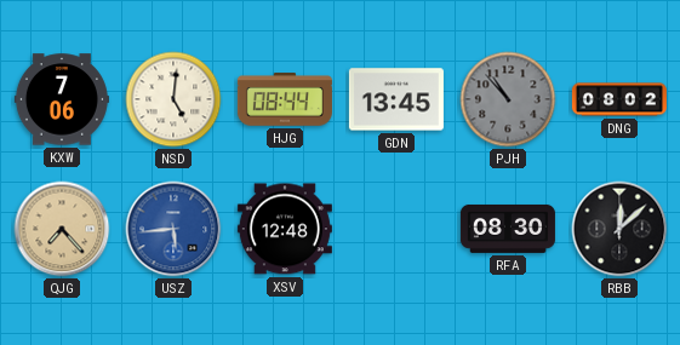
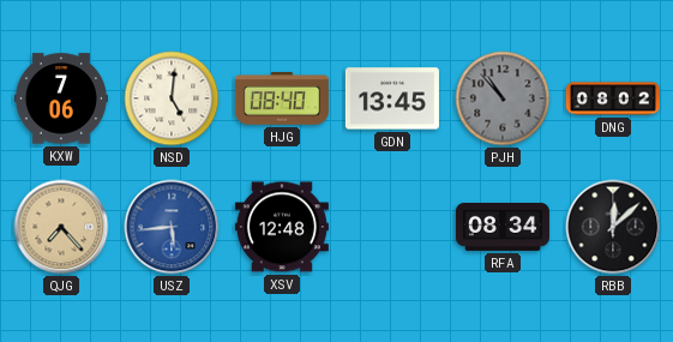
HJG: 08:44 -> 08:40 (282, 98)
RFA: 08:30 -> 08:34 (503, 227)
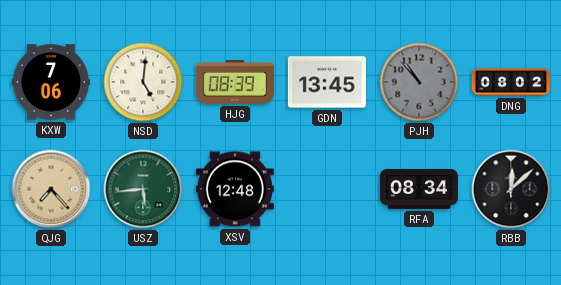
HJG: 08:40 -> 08:39 (235, 82)
USZ dial: blue -> green (143, 189)
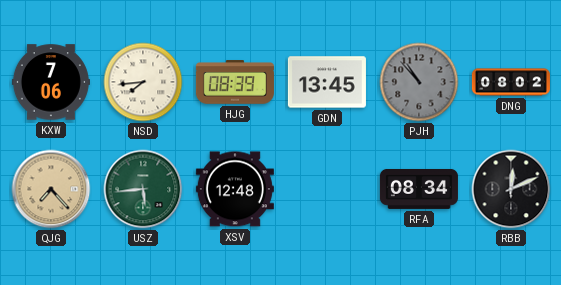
NSD: 5:01 -> 7:44 (143, 82)
RBB: 12:08 -> 12:11 (511, 189)
